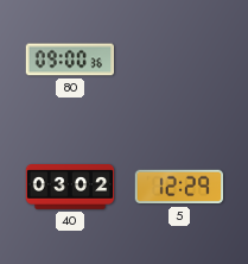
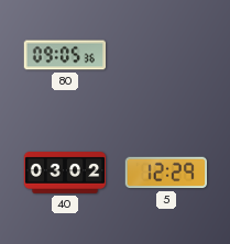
80: 09:00 -> 09:05 (65, 55)
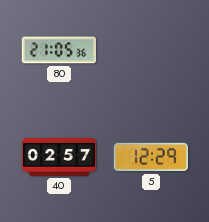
80: 09:05 -> 21:05 (59, 50)
40: 03:02 -> 02:57 (59, 157)
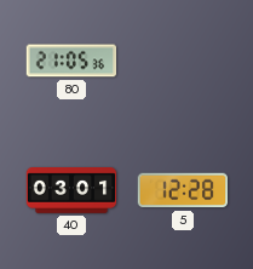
40: 02:57 -> 03:01 (71, 190)
5: 12:29 -> 12:28 (183, 190)
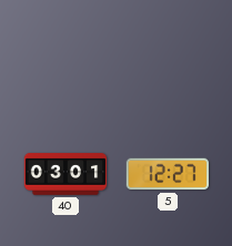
80: 21:05 -> none (71, 61)
5: 12:28 -> 12:27 (168, 174)
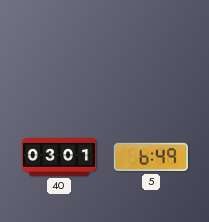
5: 12:27 -> 6:49 (151, 157)
